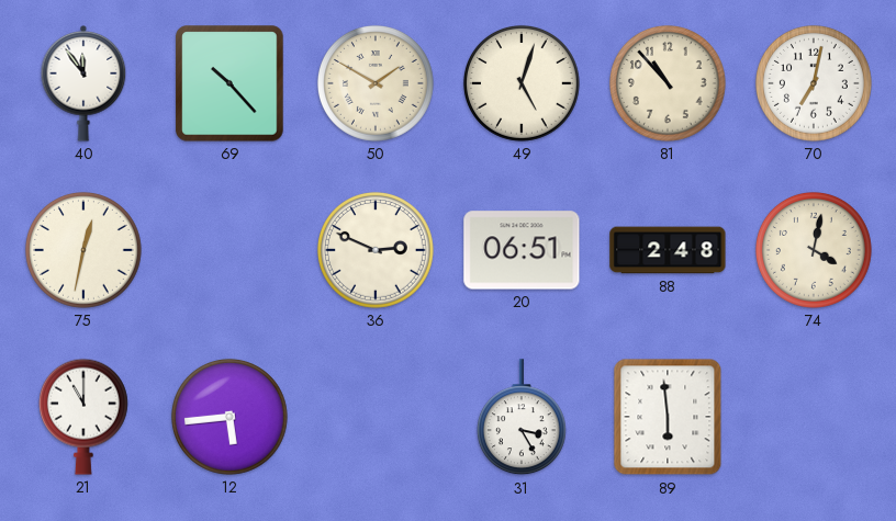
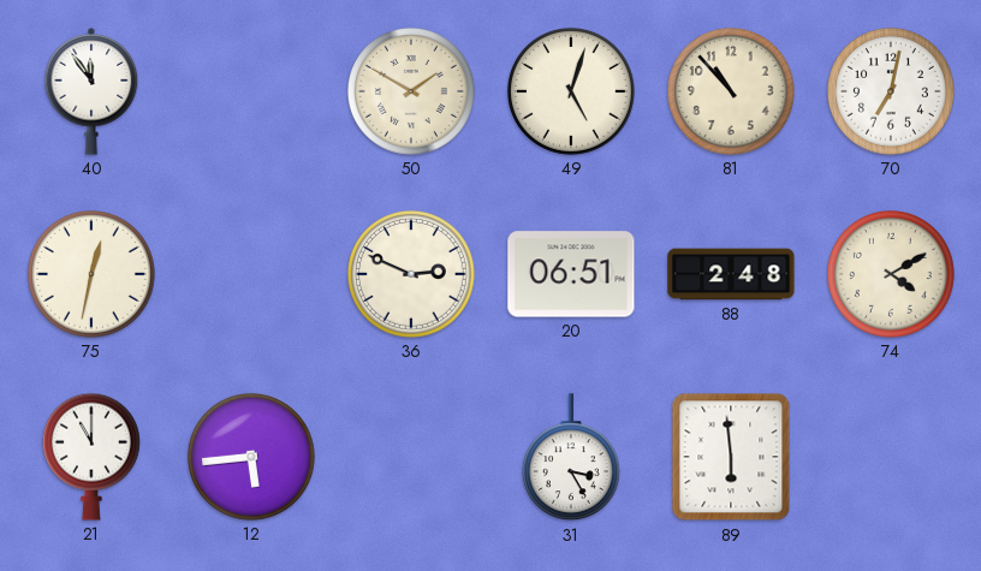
69: 10:23 -> none (229, 83)
74: 4:02 -> 4:10 (891, 274)
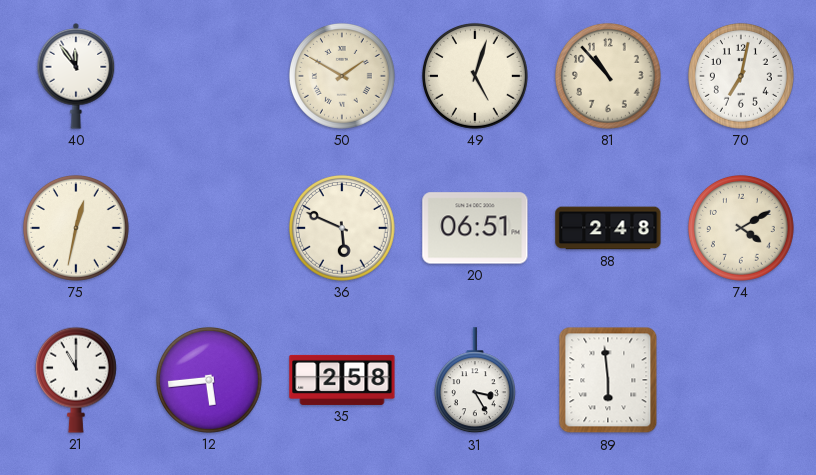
36: 2:49 -> 5:49 (342, 228)
35: none -> 2:58 (342, 380)
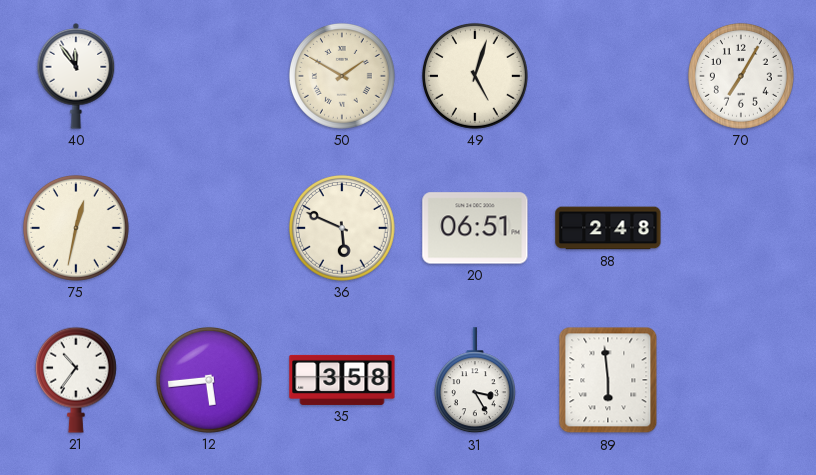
81: 10:53 -> none (608, 76)
70: 7:02 -> 7:05 (741, 76)
74: 4:10 -> none (741, 228)
21: 11:00 -> 10:36 (76, 380)
35: 2:58 -> 3:58 (342, 380)
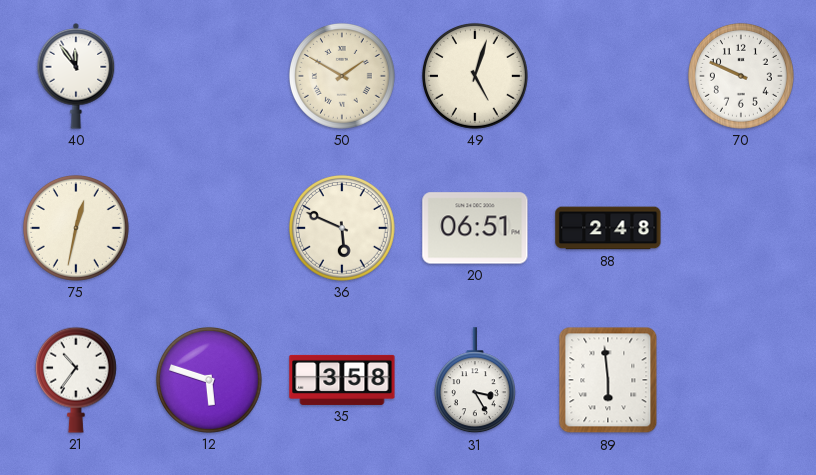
70: 7:05 -> 9:49 (741, 76)
12: 5:44 -> 5:48 (209, 380)
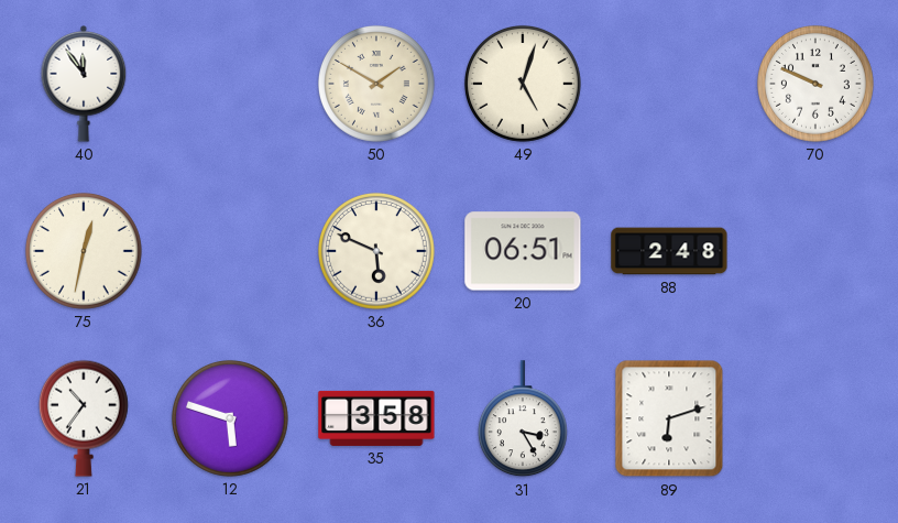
89: 5:59 -> 6:12 (669, 418)
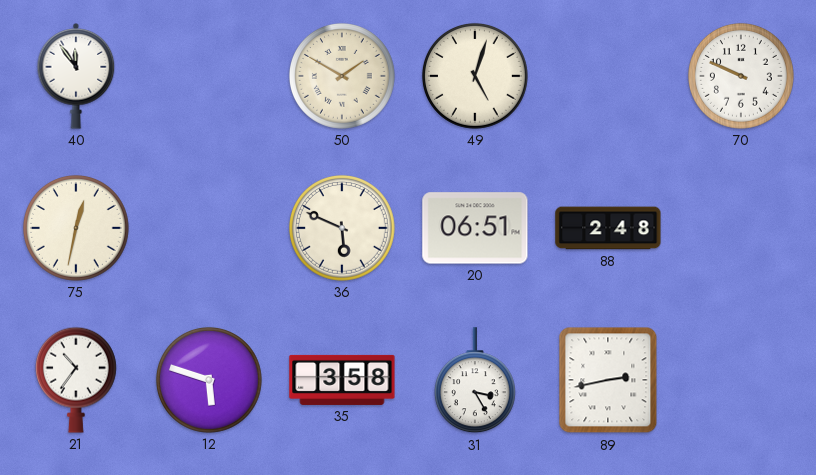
89: 6:12 -> 2:43 (608, 380)
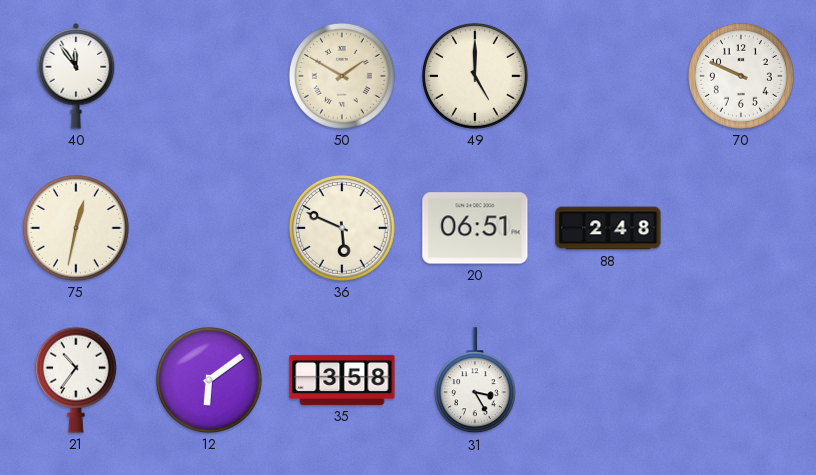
49: 5:03 -> 5:00 (475, 76)
12: 5:48 -> 6:09 (209, 380)
89: 2:43 -> none (608, 380)
